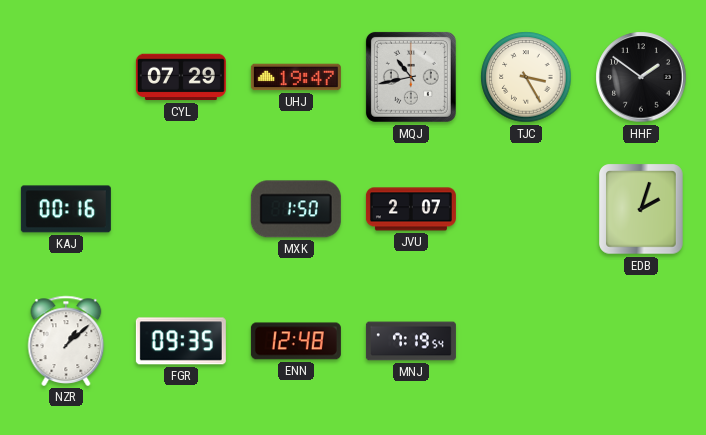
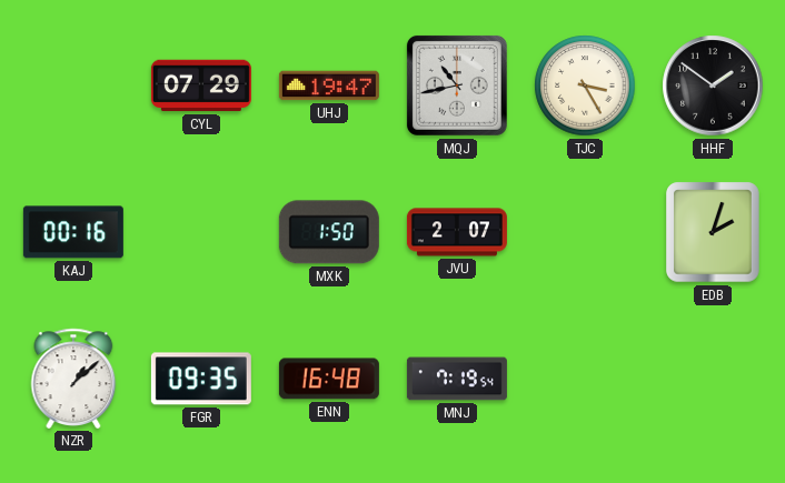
ENN: 12:48 -> 16:48 (329, 379)
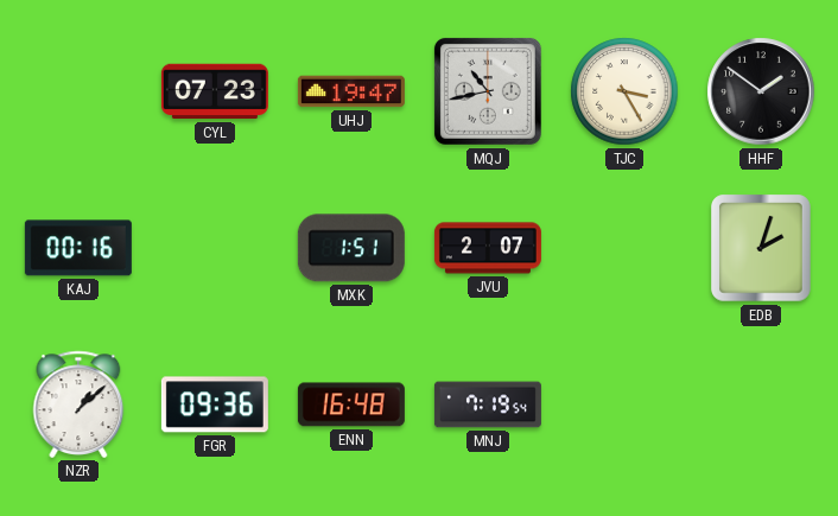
CYL: 07:29 -> 07:23 (215, 91)
MXK: 1:50 -> 1:51 (351, 248)
FGR: 09:35 -> 09:36 (215, 404)
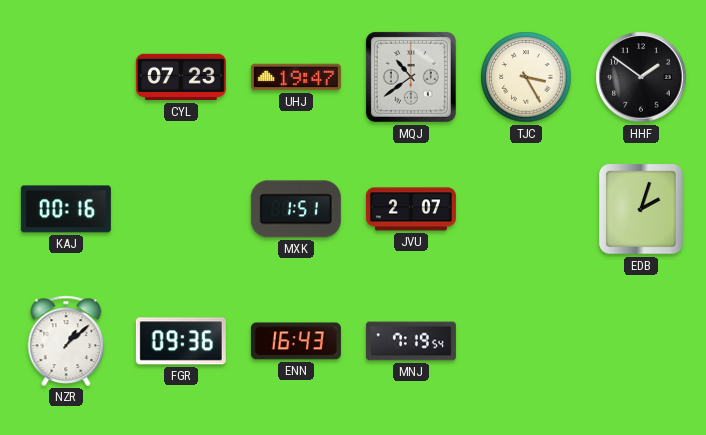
MQJ: 10:43 -> 10:39 (411, 77)
ENN: 16:48 -> 16:43 (296, 341)
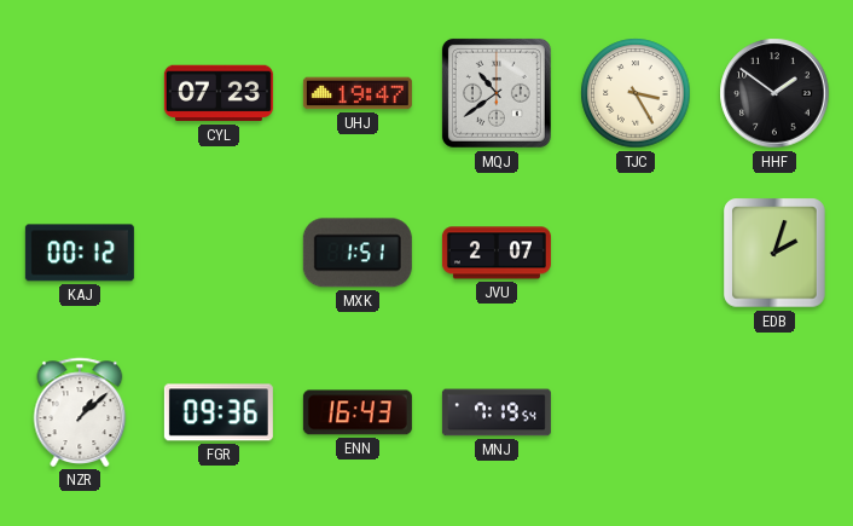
KAJ: 00:16 -> 00:12 (80, 253)
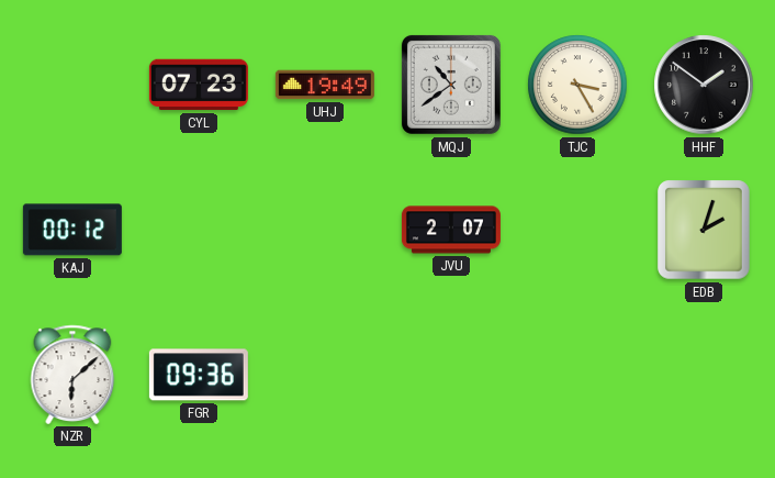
UHJ: 19:47 -> 19:49 (325, 85)
MXK: 1:51 -> none (358, 253)
NZR: 1:08 -> 6:08 (72, 375)
ENN: 16:43 -> none (358, 412)
MNJ: 7:19 -> none (497, 412)
